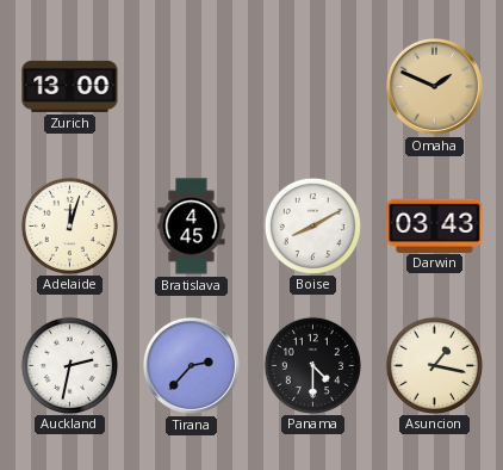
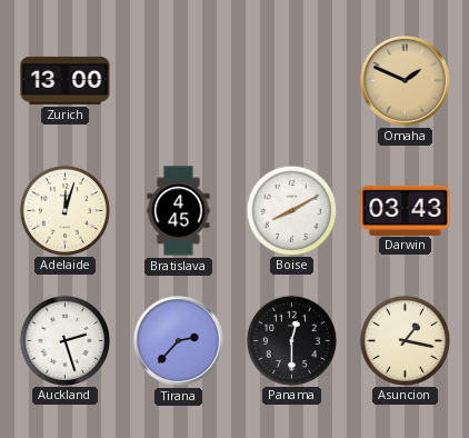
Auckland: 2:32 -> 2:27 (64, 340)
Panama: 4:30 -> 12:30 (291, 340)
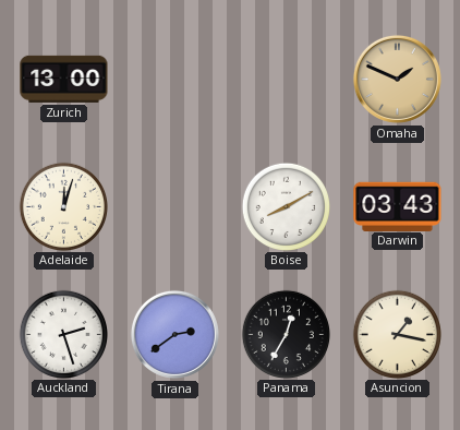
Bratislava: 4:45 -> none (179, 211)
Tirana: 2:37 -> 2:39 (174, 334)
Panama: 12:30 -> 12:35 (286, 334)
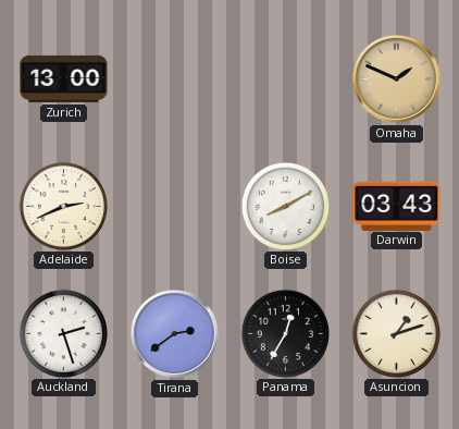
Adelaide: 12:03 -> 2:41 (63, 206)
Asuncion: 1:17 -> 1:12 (396, 333)
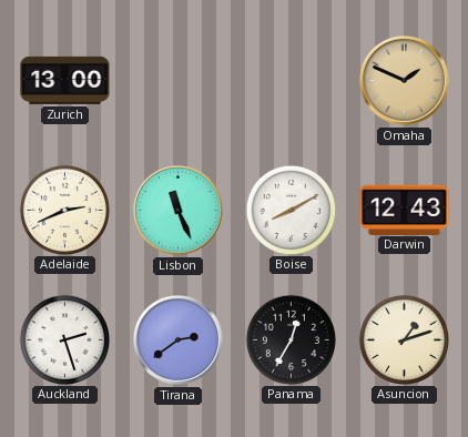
Lisbon: none -> 11:26 (177, 210)
Darwin: 03:43 -> 12:43 (405, 210)
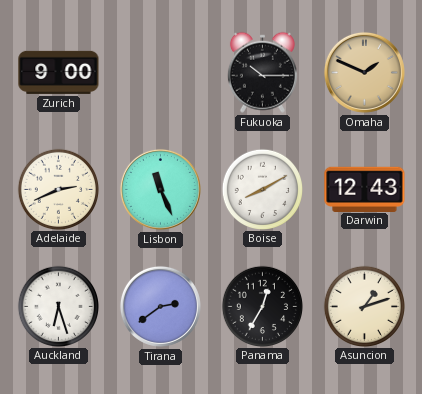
Zurich: 13:00 -> 9:00 (59, 72)
Fukuoka: none -> 10:15 (262, 72)
Auckland: 2:27 -> 6:27 (58, 306)
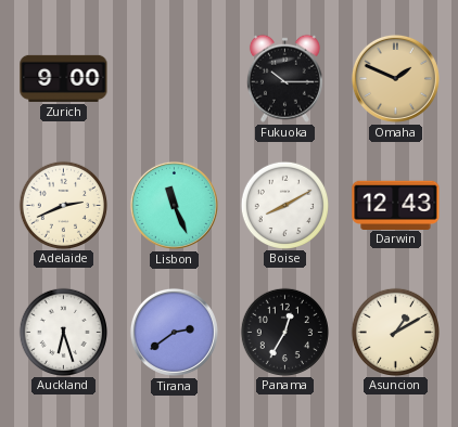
Asuncion: 1:12 -> 1:10 (395, 332)
